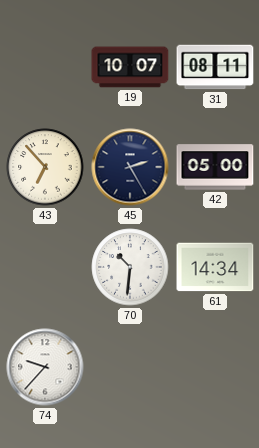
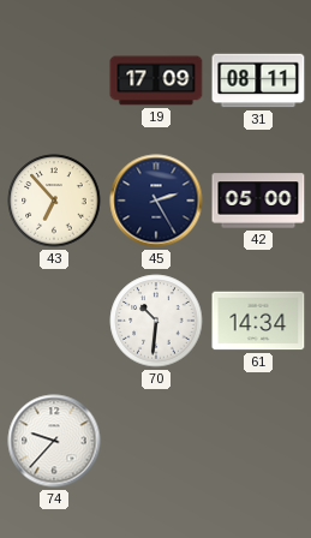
19: 10:07 -> 17:09 (156, 80)
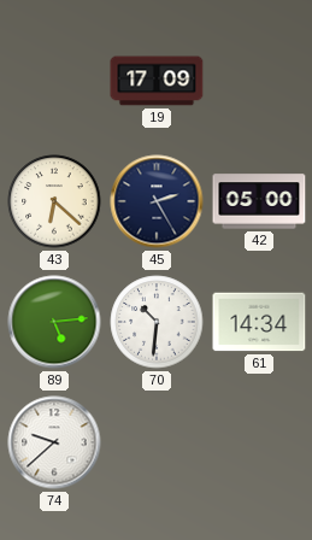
31: 08:11 -> none (258, 80)
43: 6:53 -> 6:22 (54, 201)
89: none -> 5:14 (54, 322)
74: 9:37 -> 9:38 (54, 442)
